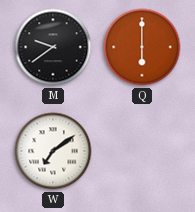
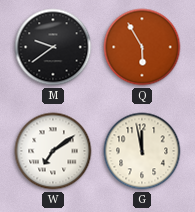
Q: 6:00 -> 5:55 (142, 47)
G: none -> 11:58 (142, 151)
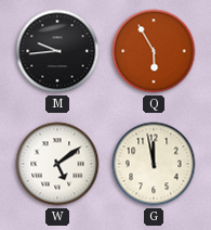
M: 9:39 -> 9:44 (57, 51)
W: 7:09 -> 5:09 (57, 164)
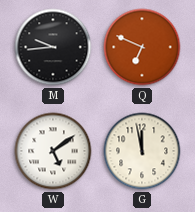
Q: 5:55 -> 6:49 (142, 47)
